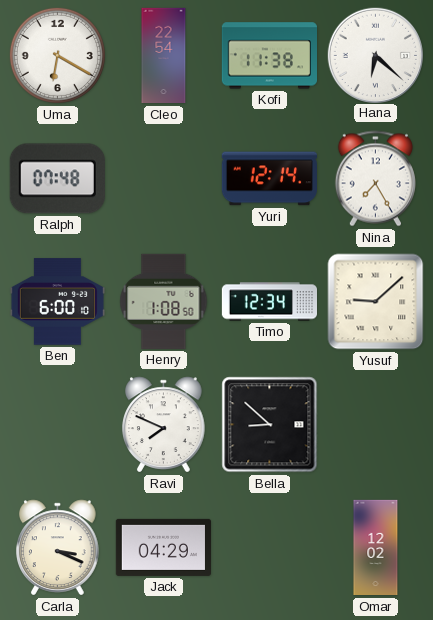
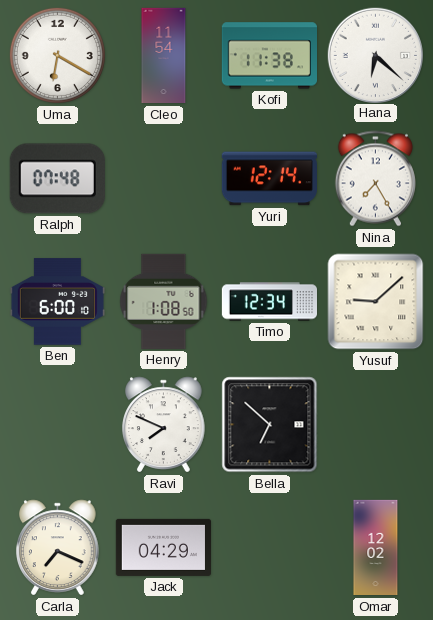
Cleo: 22:54 -> 11:54 (164, 56)
Bella: 8:52 -> 6:52 (270, 425)
Carla: 3:19 -> 7:19 (58, 548)
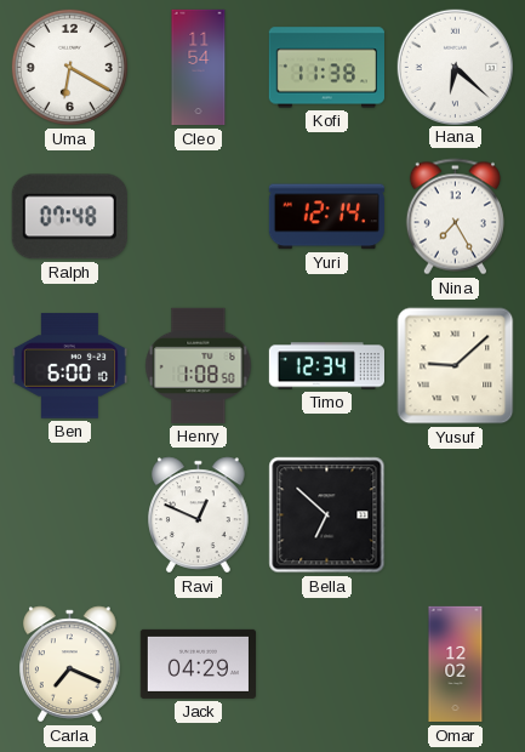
Ravi: 7:49 -> 12:49 (199, 515)
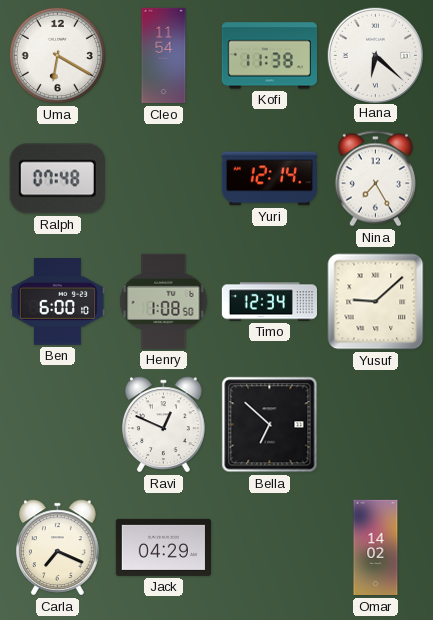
Omar: 12:02 -> 14:02 (376, 548)
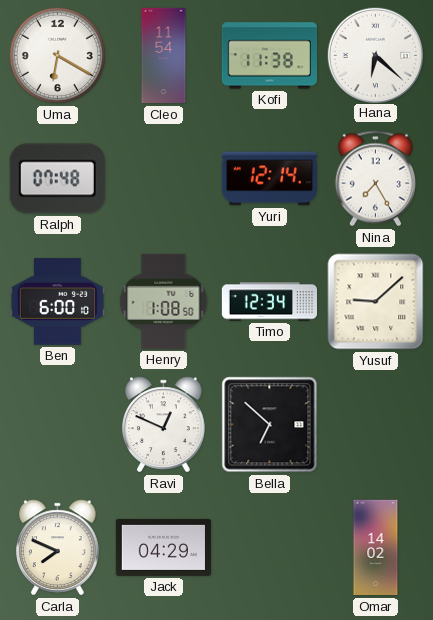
Carla: 7:19 -> 7:49 (58, 548)
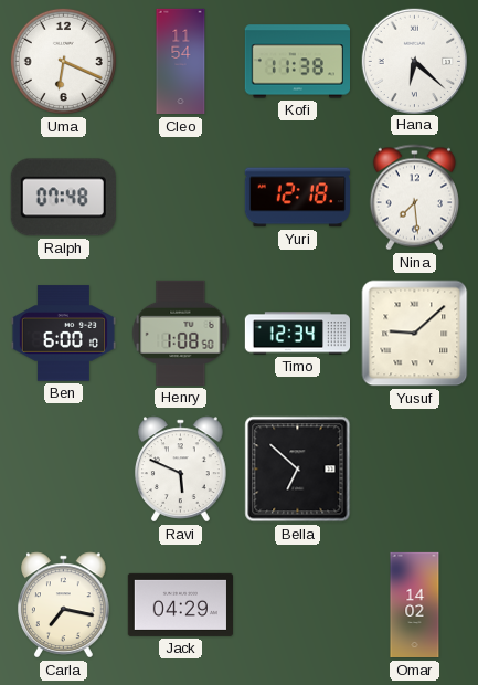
Uma: 6:20 -> 6:19 (63, 61)
Yuri: 12:14 -> 12:18 (297, 198)
Nina: 7:25 -> 7:29 (414, 198)
Ravi: 12:49 -> 5:49 (181, 470)
Carla: 7:49 -> 7:17 (64, 605)
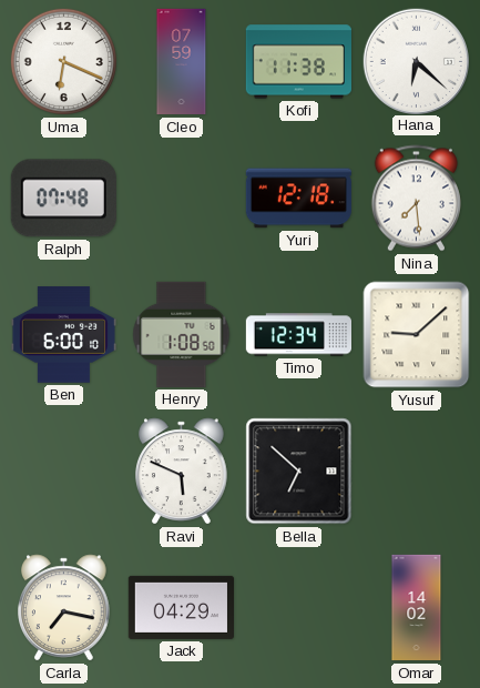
Cleo: 11:54 -> 07:59 (182, 62)
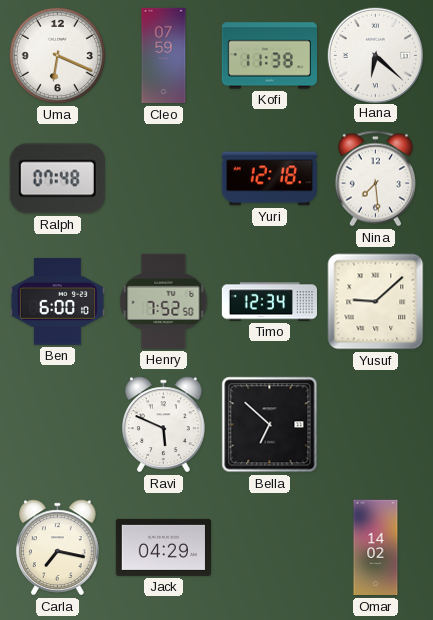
Henry: 1:08 -> 7:52 (164, 301)
